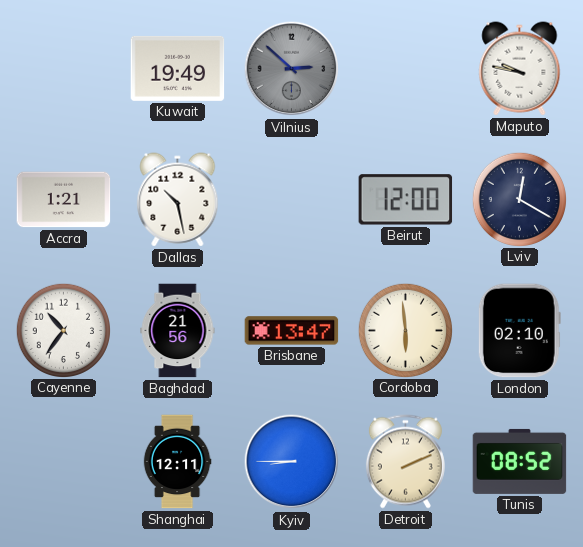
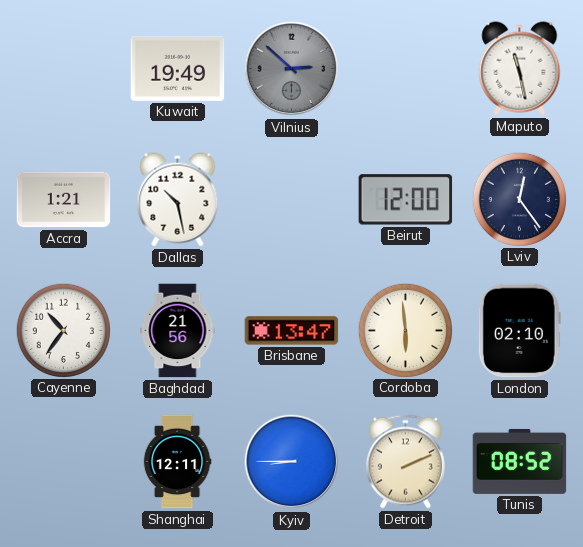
Maputo: 9:47 -> 11:28 (520, 69)
Lviv: 12:20 -> 12:24 (519, 199)
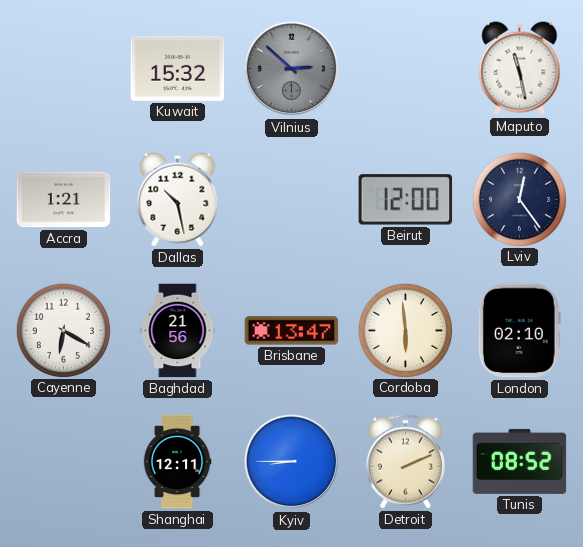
Kuwait: 19:49 -> 15:32 (178, 68)
Cayenne: 10:36 -> 6:20 (63, 330)
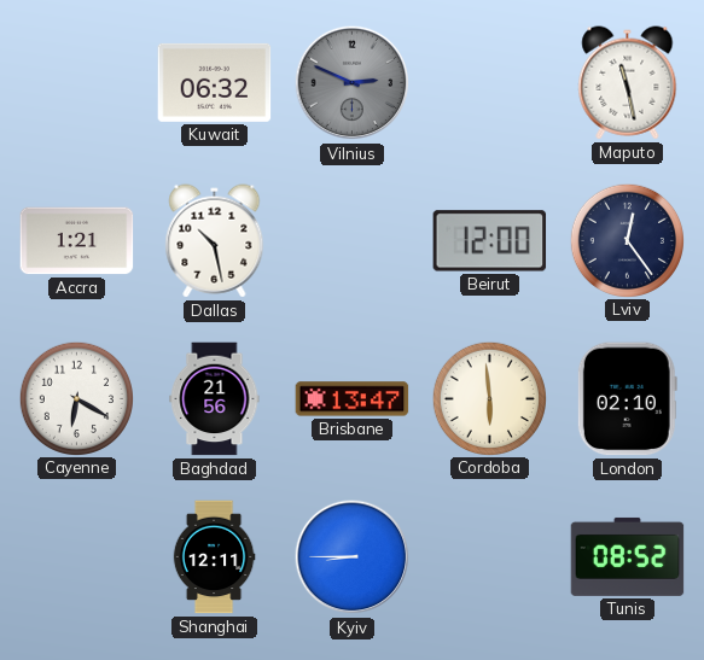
Kuwait: 15:32 -> 06:32 (215, 82)
Vilnius: 2:52 -> 2:49 (353, 83)
Detroit: 2:11 -> none (405, 462)
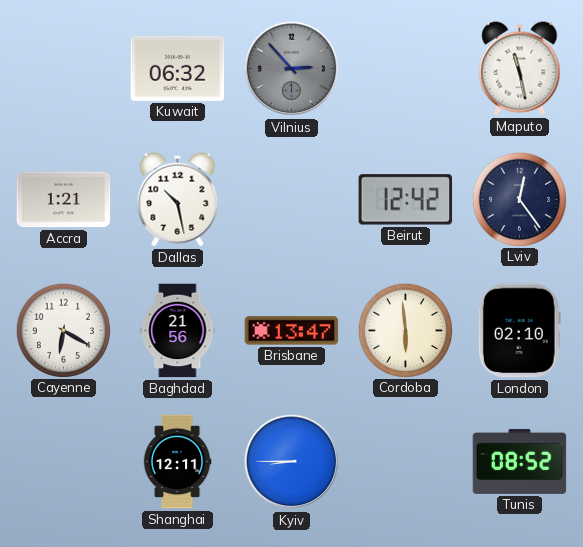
Vilnius: 2:49 -> 2:53 (292, 69)
Beirut: 12:00 -> 12:42 (406, 200)
